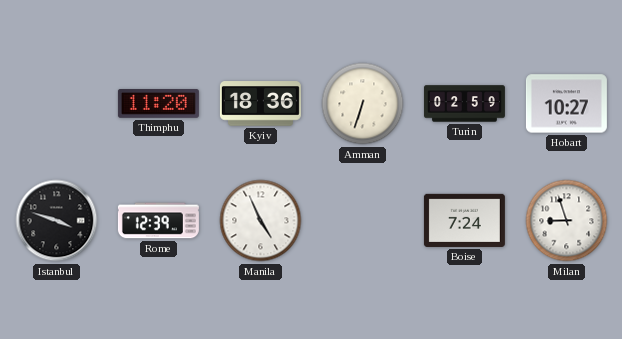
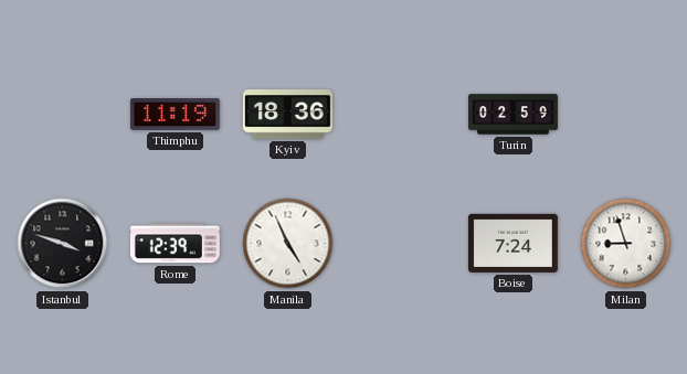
Thimphu: 11:20 -> 11:19 (175, 115)
Amman: 6:33 -> none (363, 104)
Hobart: 10:27 -> none (566, 104)
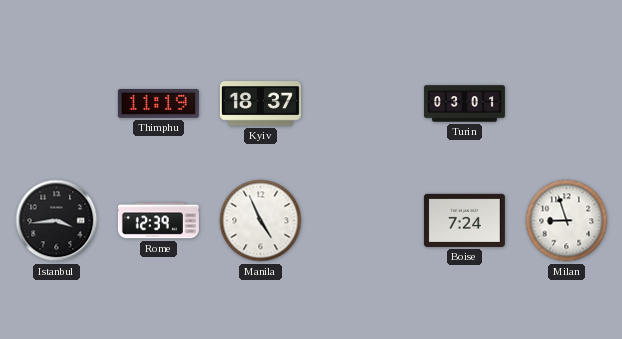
Kyiv: 18:36 -> 18:37 (260, 104)
Turin: 02:59 -> 03:01 (464, 104)
Istanbul: 3:48 -> 3:44 (57, 221)
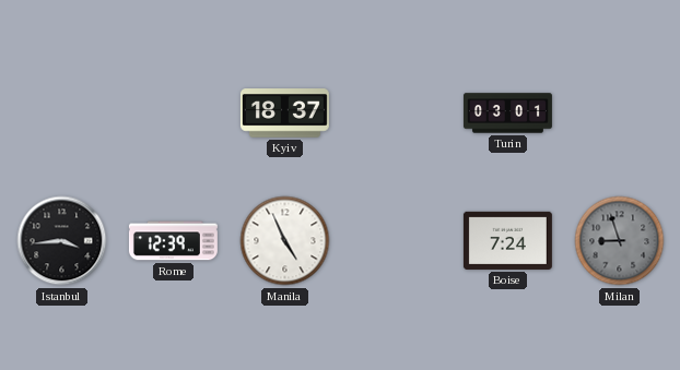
Thimphu: 11:19 -> none (158, 104)
Milan dial: white -> grey (620, 241)
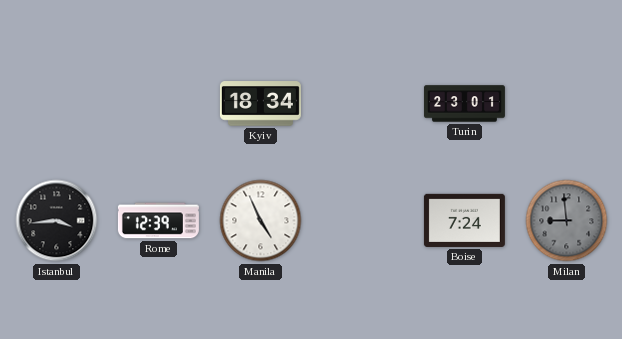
Kyiv: 18:37 -> 18:34 (260, 104)
Turin: 03:01 -> 23:01 (464, 104)
Milan: 8:57 -> 8:59 (567, 221)
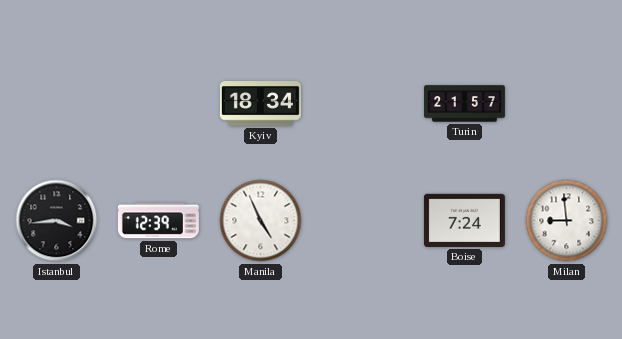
Turin: 23:01 -> 21:57 (464, 104)
Milan dial: grey -> white (567, 221)
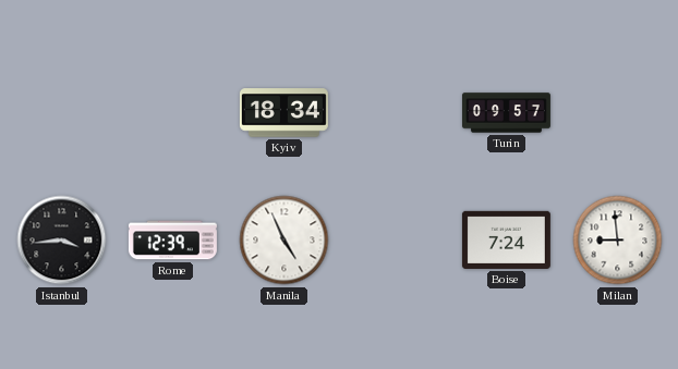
Turin: 21:57 -> 09:57 (506, 113)
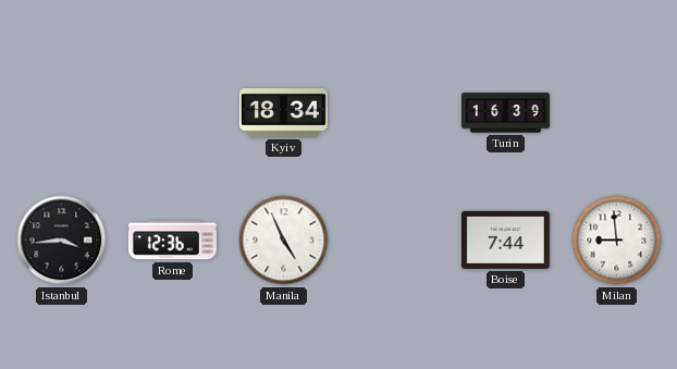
Turin: 09:57 -> 16:39 (505, 113)
Rome: 12:39 -> 12:36 (172, 241)
Boise: 7:24 -> 7:44 (505, 239)
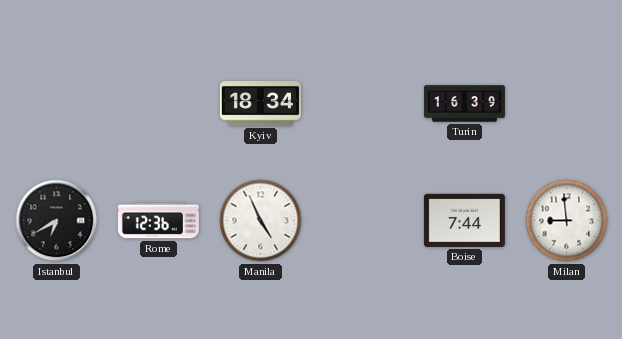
Istanbul: 3:44 -> 6:40 (57, 221)
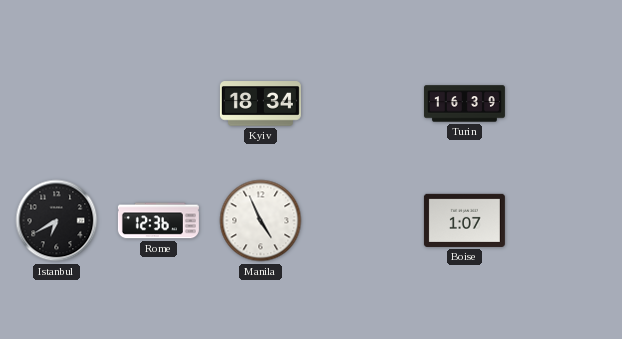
Boise: 7:44 -> 1:07 (464, 220)
Milan: 8:59 -> none (567, 221)
